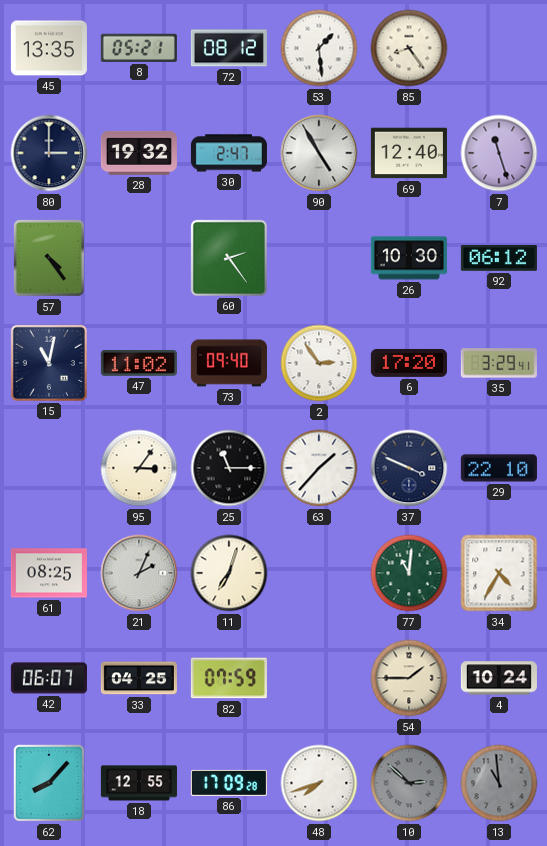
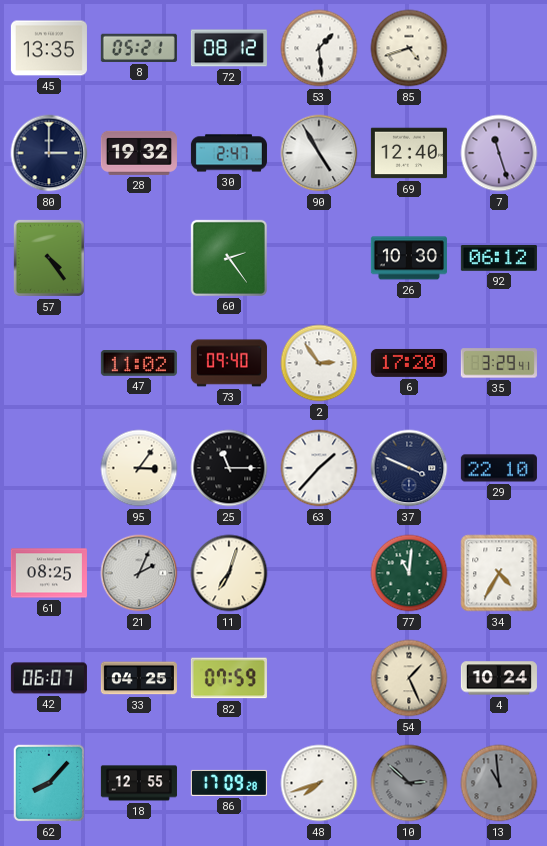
85: 8:24 -> 4:42 (409, 48)
15: 11:02 -> none (49, 363)
54: 1:45 -> 1:26 (409, 678)
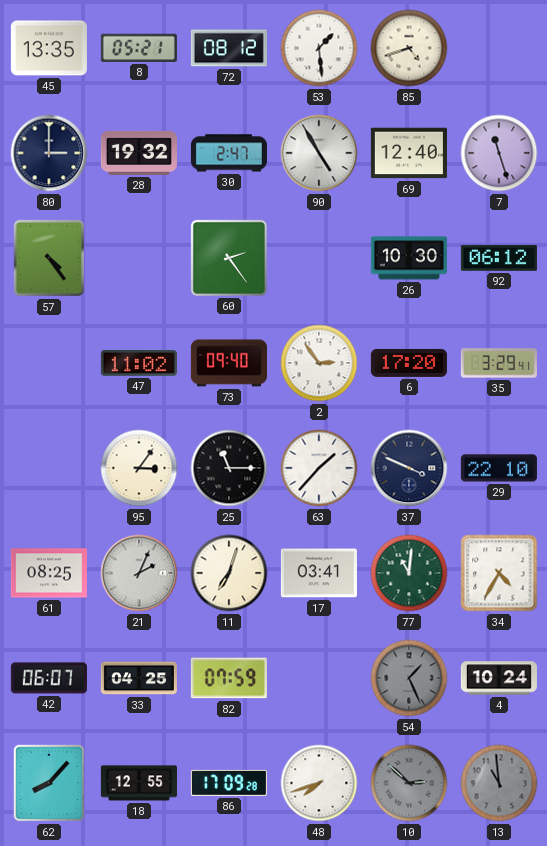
17: none -> 03:41 (319, 573)
54 dial: cream -> grey (409, 678)
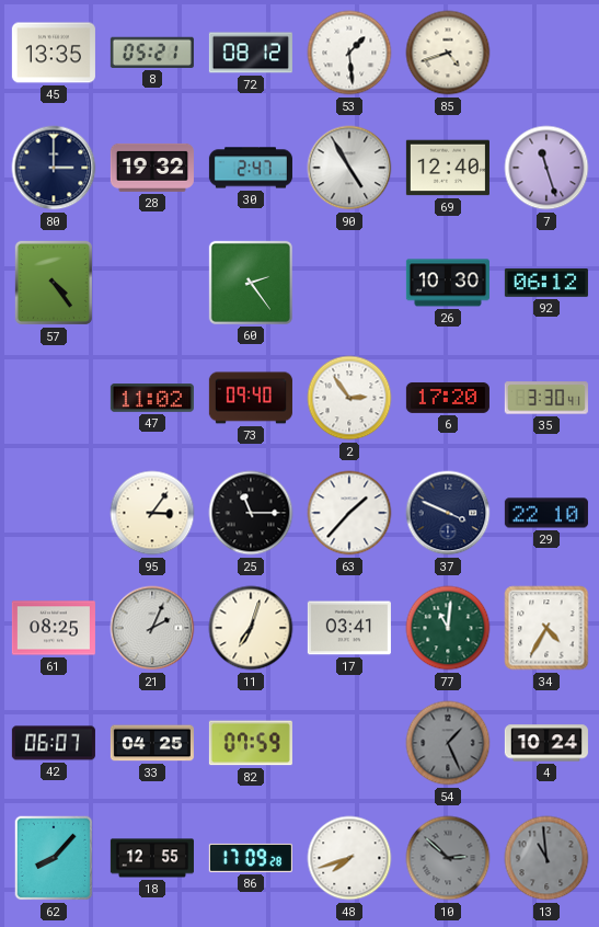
35: 3:29 -> 3:30 (546, 398)
